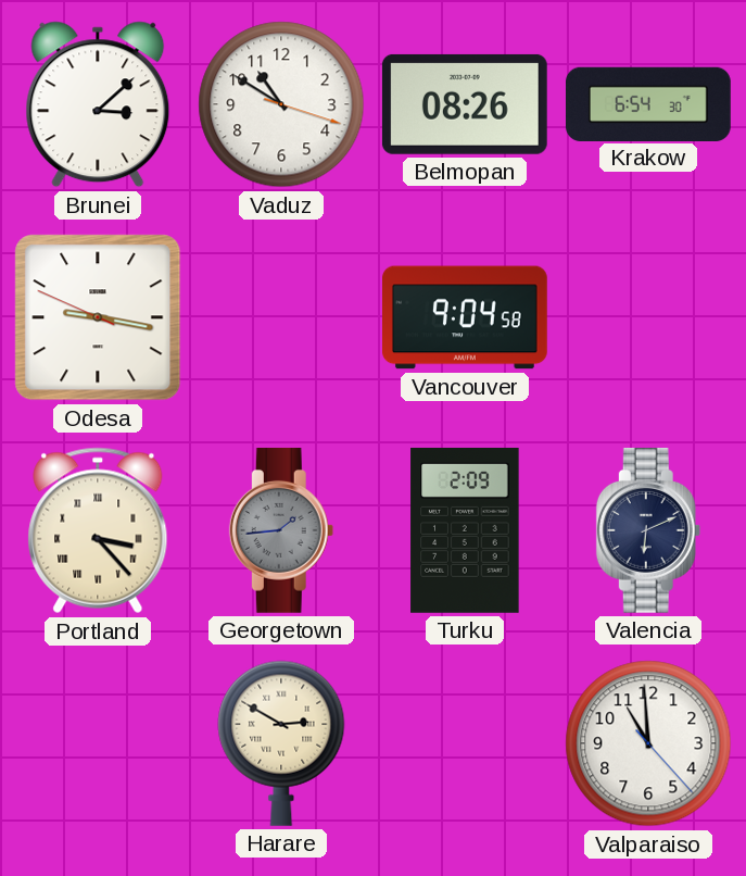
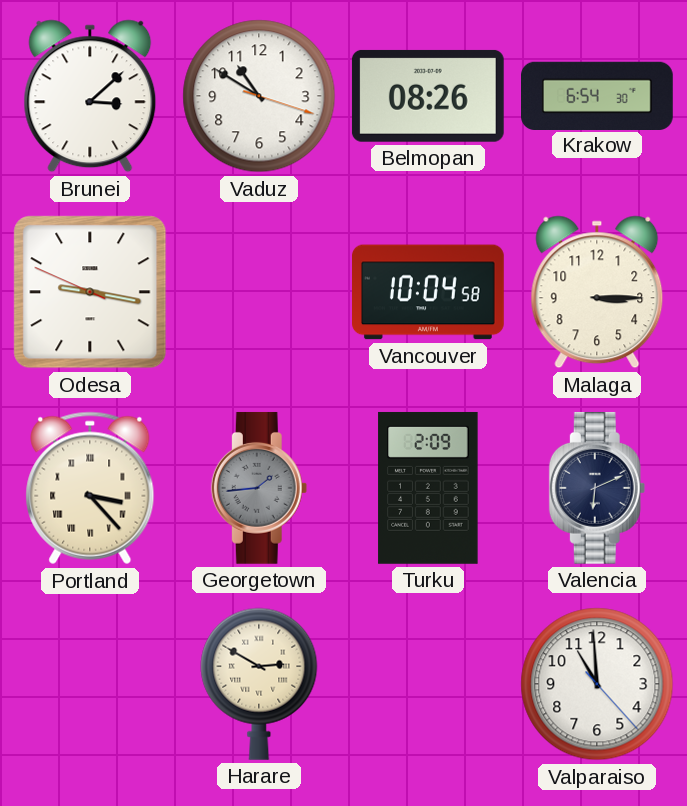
Vancouver: 9:04 -> 10:04 (429, 292)
Malaga: none -> 3:15 (597, 292)
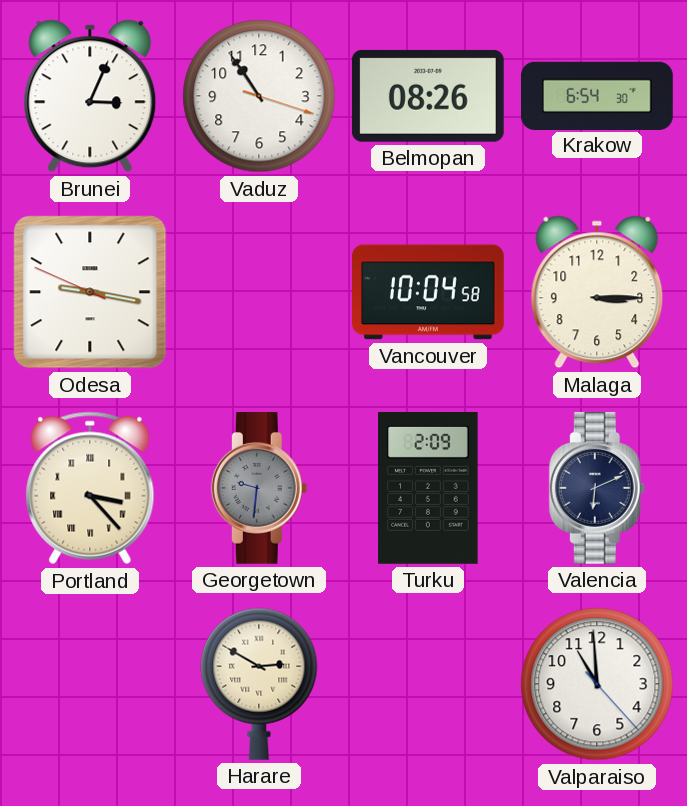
Brunei: 3:08 -> 3:04 (90, 96)
Vaduz: 10:50 -> 10:54 (259, 96)
Georgetown: 1:44 -> 9:31 (259, 488)
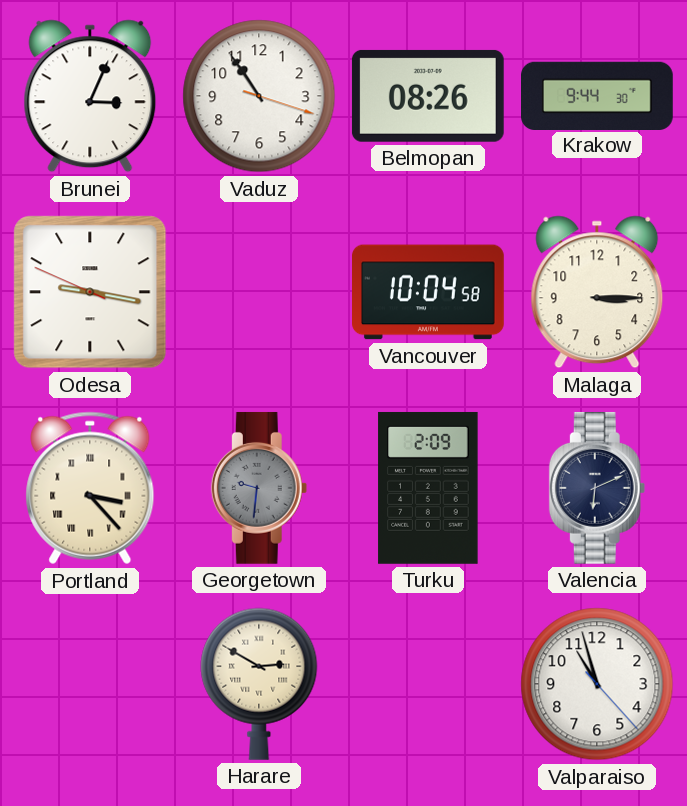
Krakow: 6:54 -> 9:44 (598, 95)
Valparaiso: 10:59 -> 10:57 (597, 684)
